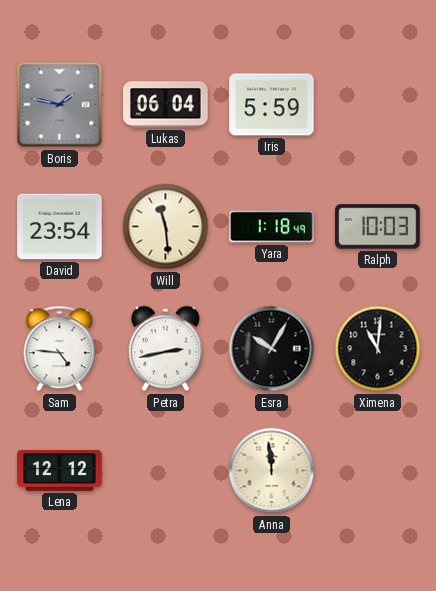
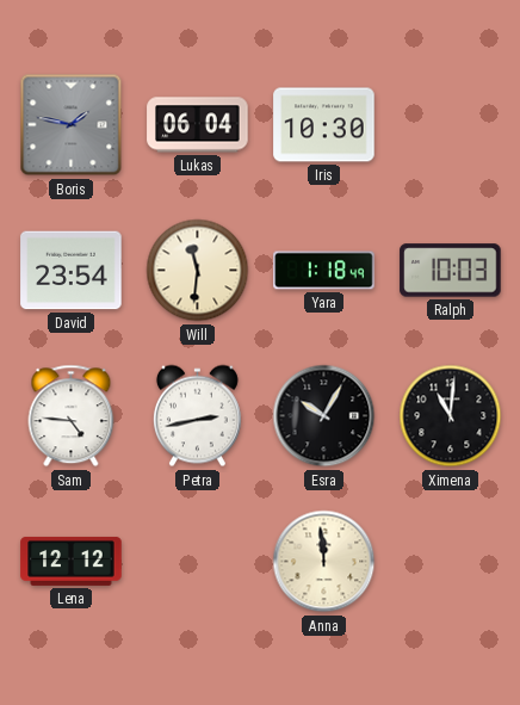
Iris: 5:59 -> 10:30 (324, 125)
Will: 11:29 -> 11:31 (198, 271)
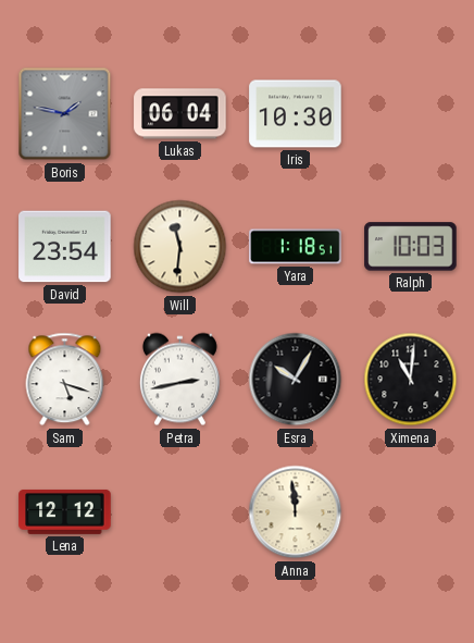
Yara: 1:18:49 -> 1:18:51 (296, 247)
Sam: 4:46 -> 5:18 (65, 380)
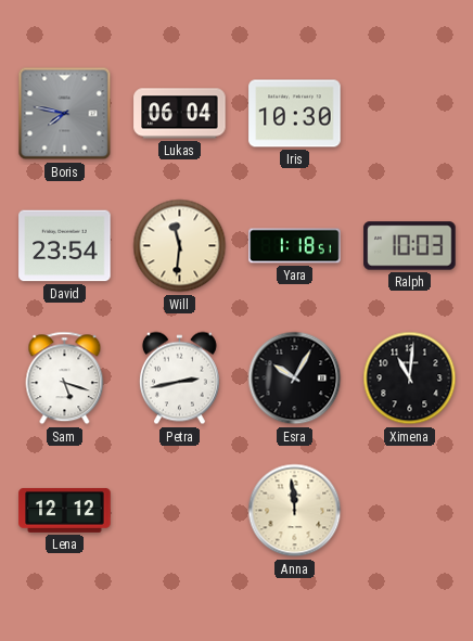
Boris: 1:47 -> 7:47 (65, 114)
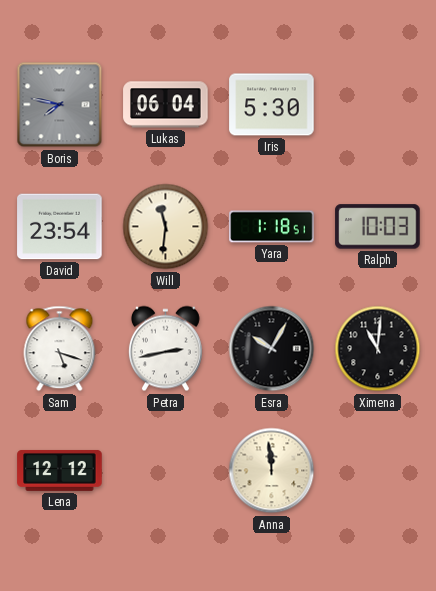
Iris: 10:30 -> 5:30 (272, 105)
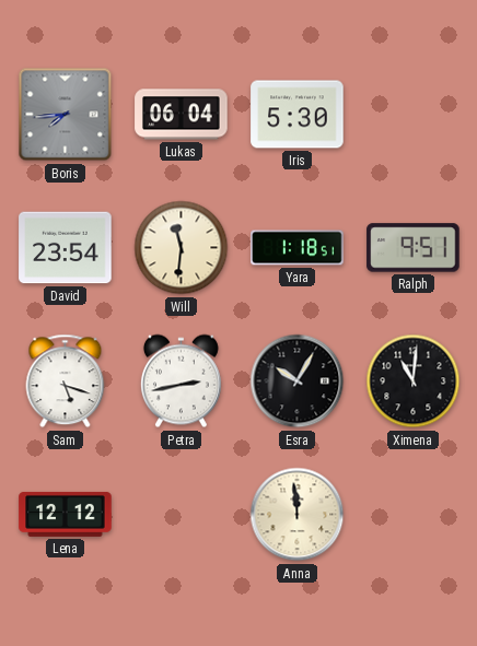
Boris: 7:47 -> 7:44 (66, 115)
Ralph: 10:03 -> 9:51 (414, 248)
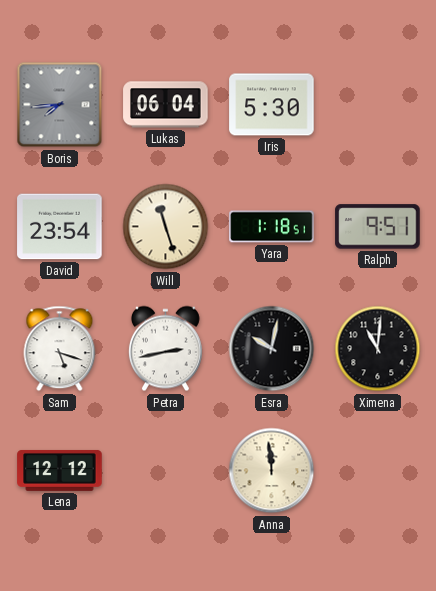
Will: 11:31 -> 11:27 (166, 227)
Esra: 10:05 -> 10:02 (272, 349)
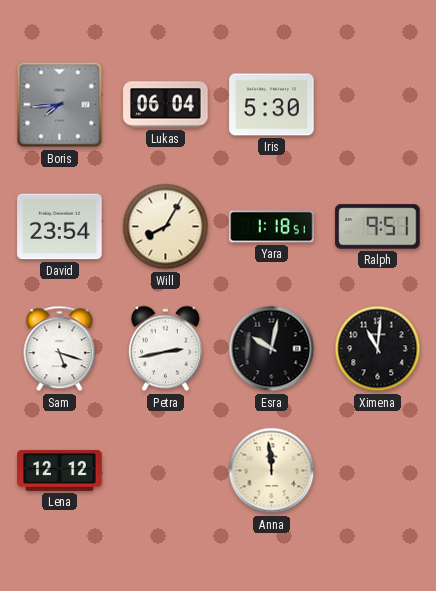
Will: 11:27 -> 8:05 (166, 227)
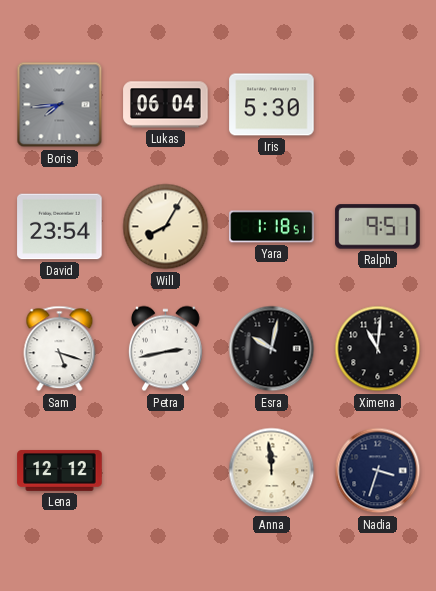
Nadia: none -> 3:33 (378, 471)
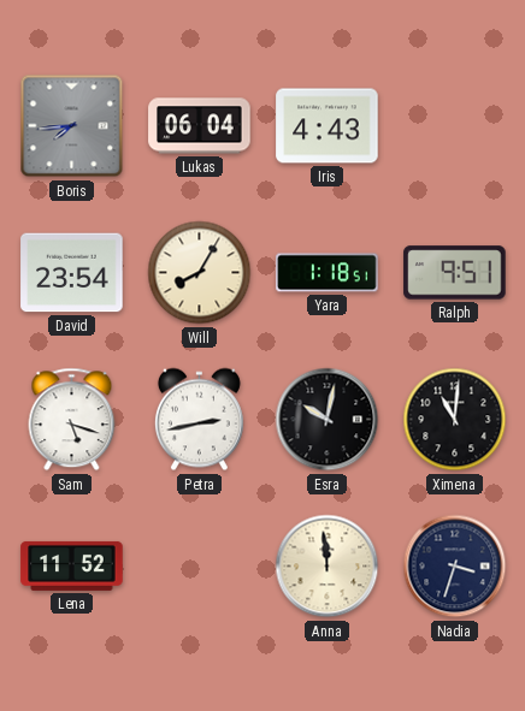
Iris: 5:30 -> 4:43 (328, 126)
Lena: 12:12 -> 11:52 (72, 565)
